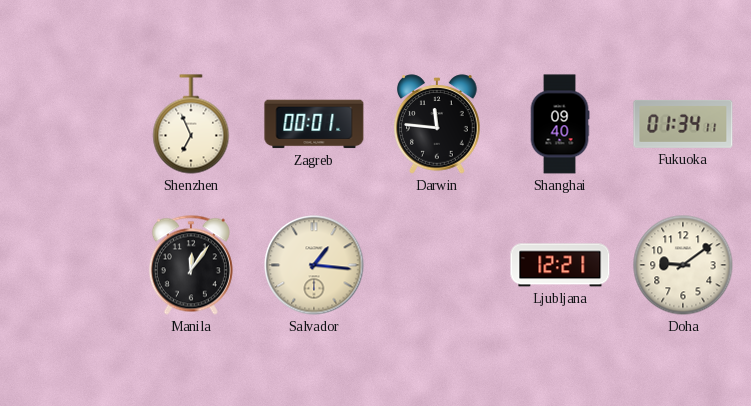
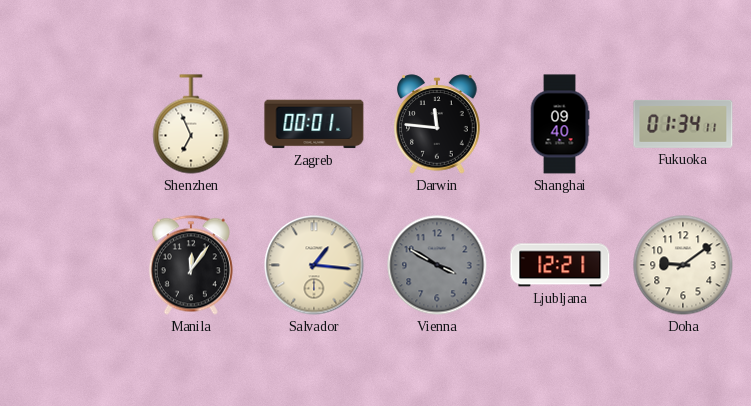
Vienna: none -> 3:50 (437, 265)
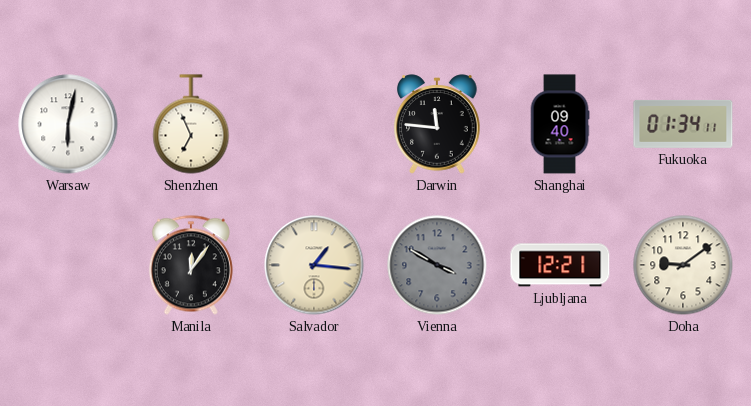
Warsaw: none -> 6:02 (68, 124)
Zagreb: 00:01 -> none (314, 124)
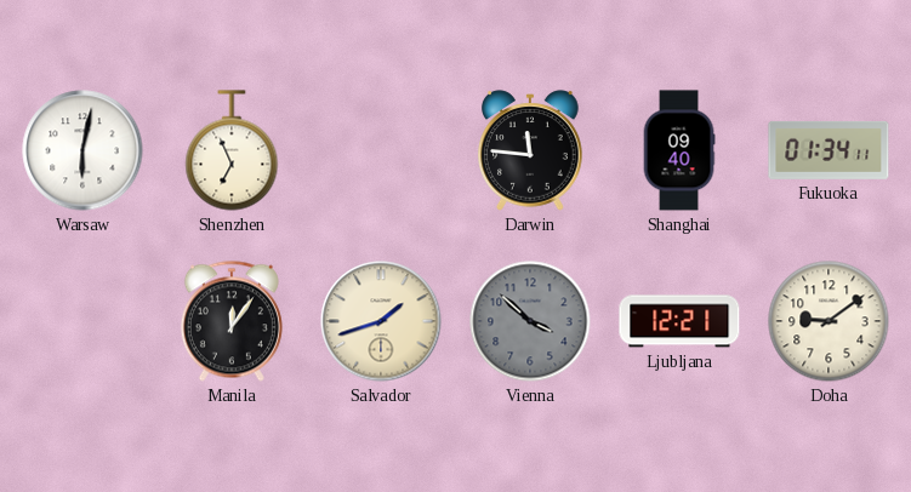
Salvador: 1:16 -> 1:42 (381, 321)
Vienna: 3:50 -> 3:52 (530, 321)
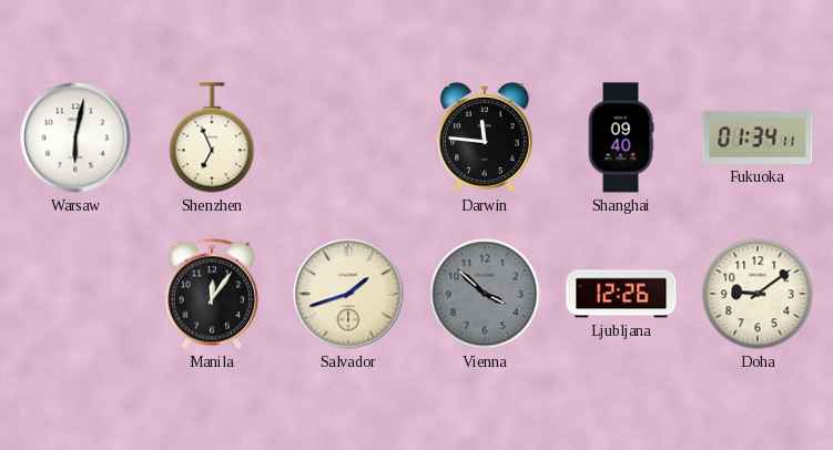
Ljubljana: 12:21 -> 12:26 (621, 294)
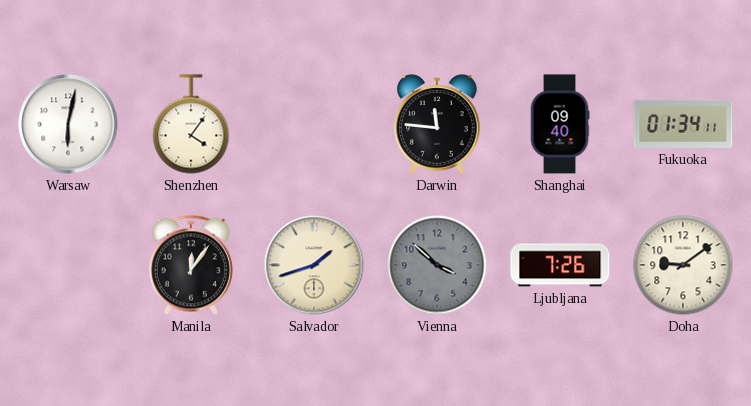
Shenzhen: 6:56 -> 4:06 (191, 124)
Ljubljana: 12:26 -> 7:26 (560, 265)
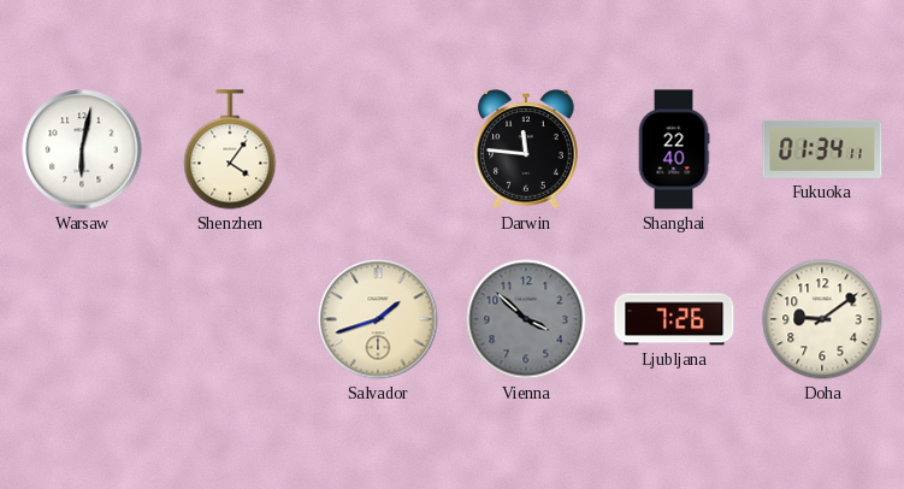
Shanghai: 09:40 -> 22:40 (674, 149)
Manila: 12:06 -> none (191, 265)
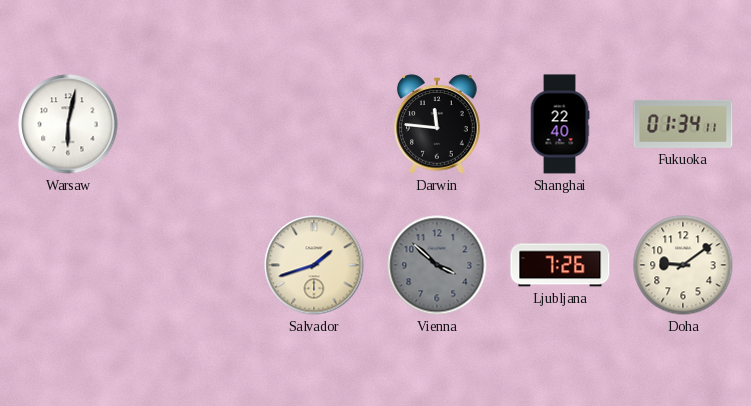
Shenzhen: 4:06 -> none (230, 149)
